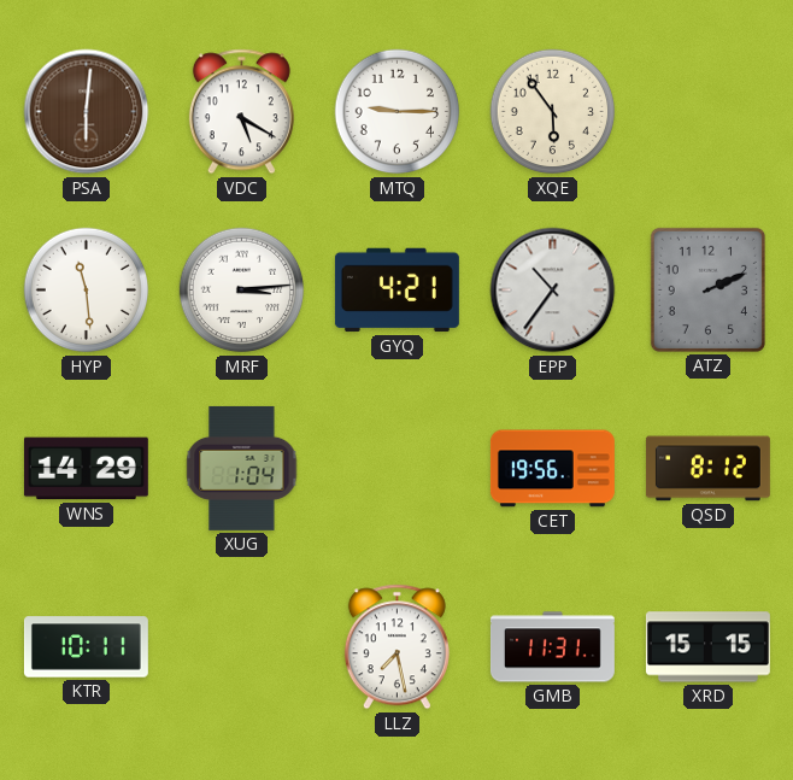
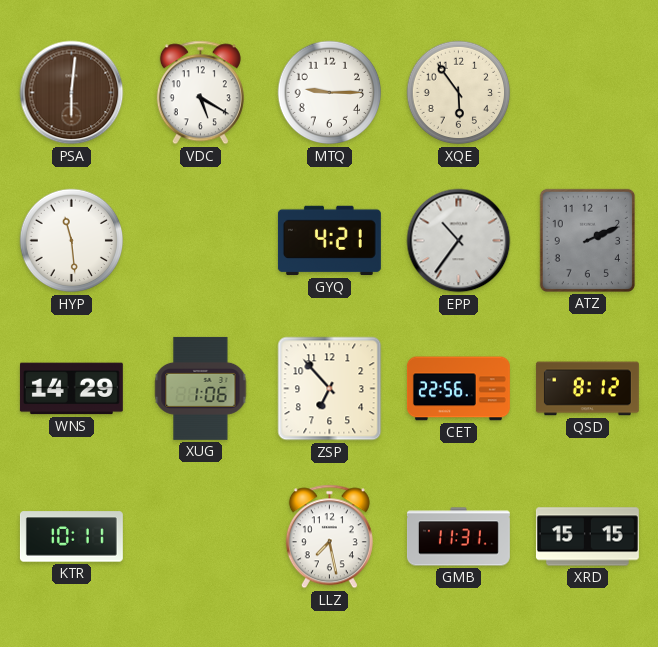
MRF: 3:14 -> none (242, 291)
XUG: 1:04 -> 1:06 (201, 388)
ZSP: none -> 6:53 (330, 389)
CET: 19:56 -> 22:56 (458, 389)
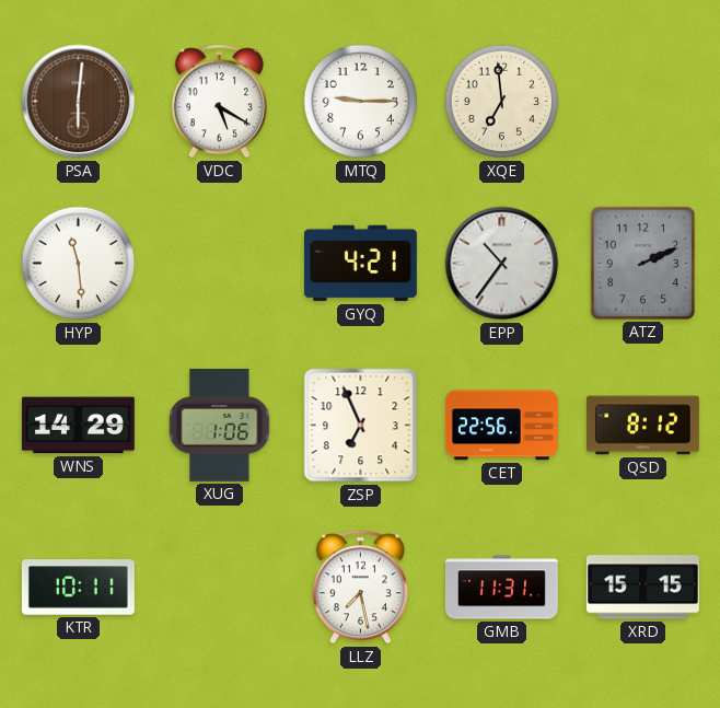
XQE: 5:54 -> 6:59 (502, 102)
ZSP: 6:53 -> 6:56 (361, 426)
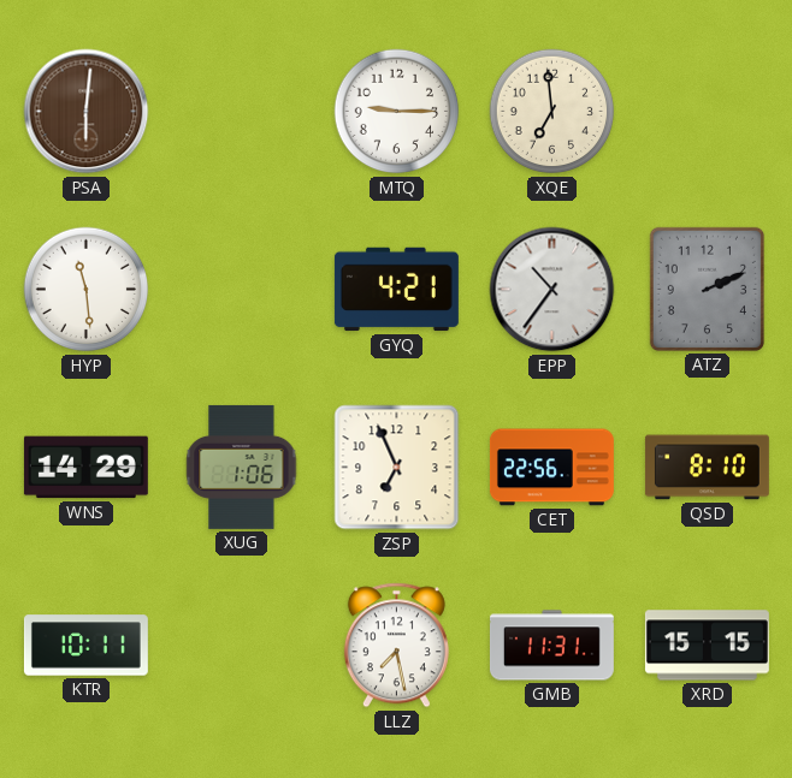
VDC: 5:20 -> none (219, 102)
QSD: 8:12 -> 8:10 (707, 468)
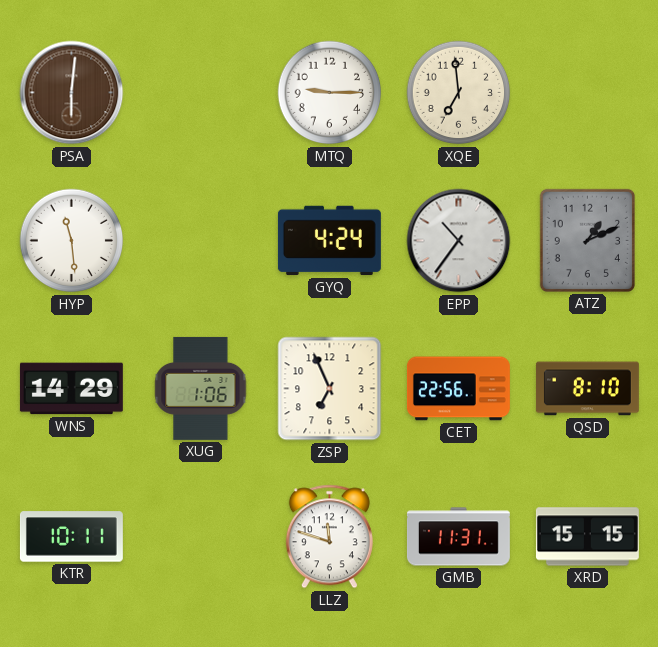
GYQ: 4:21 -> 4:24 (329, 241)
ATZ: 2:11 -> 1:11 (587, 240)
LLZ: 7:28 -> 11:48 (329, 537)
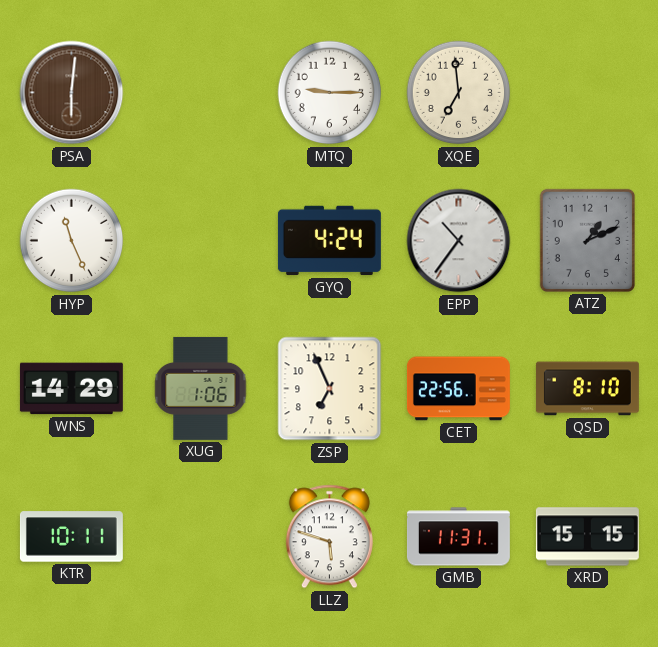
HYP: 11:29 -> 11:26 (72, 241)
LLZ: 11:48 -> 5:48 (329, 537)
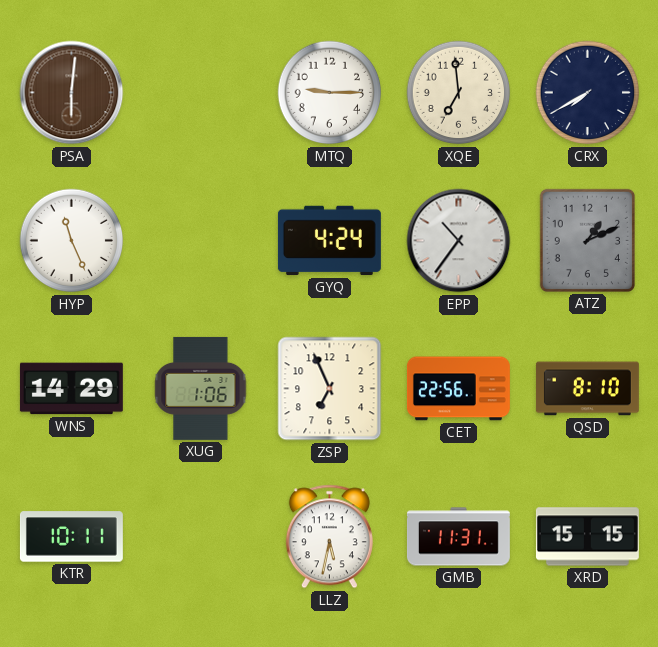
CRX: none -> 7:40 (588, 93)
LLZ: 5:48 -> 5:32 (329, 537)
